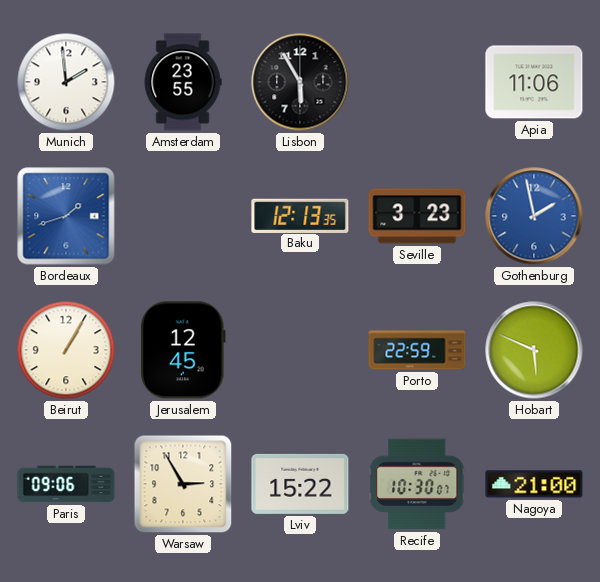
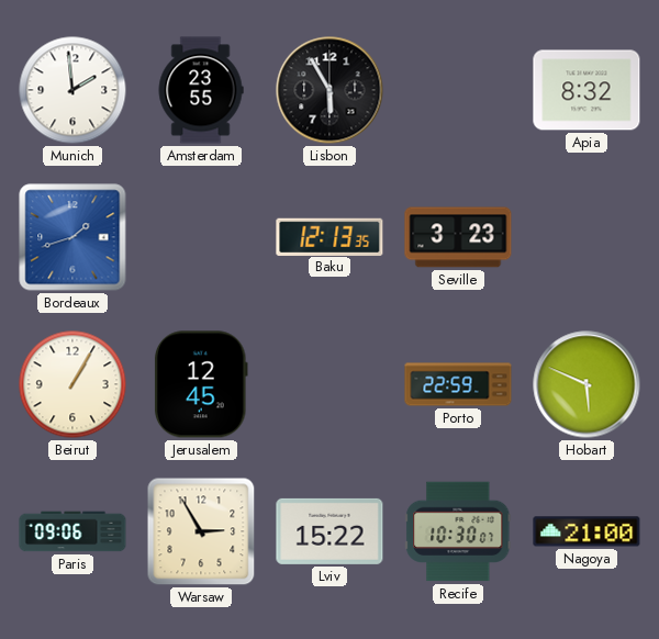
Apia: 11:06 -> 8:32 (587, 90)
Gothenburg: 1:58 -> none (534, 216)
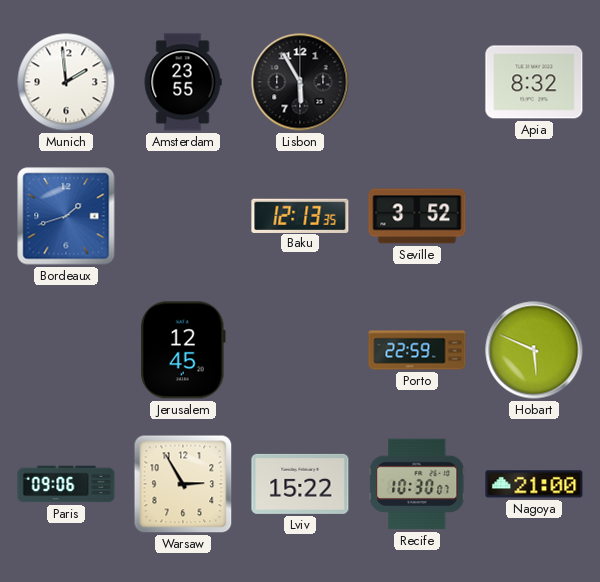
Seville: 3:23 -> 3:52 (417, 216)
Beirut: 1:05 -> none (72, 384)
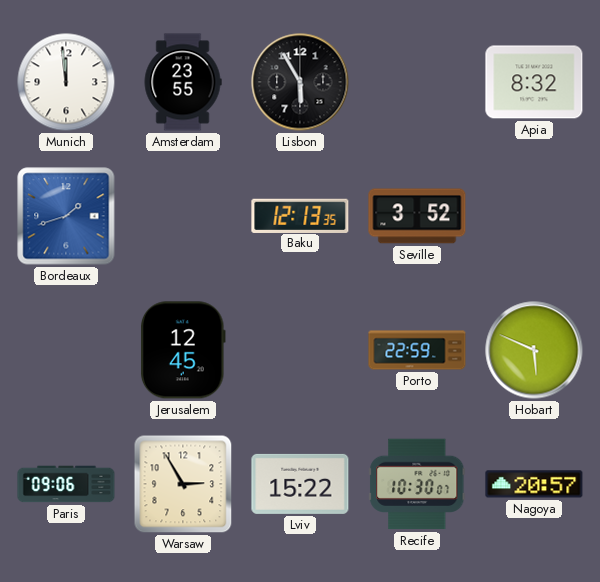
Munich: 1:59 -> 11:59 (66, 82)
Nagoya: 21:00 -> 20:57 (534, 484)
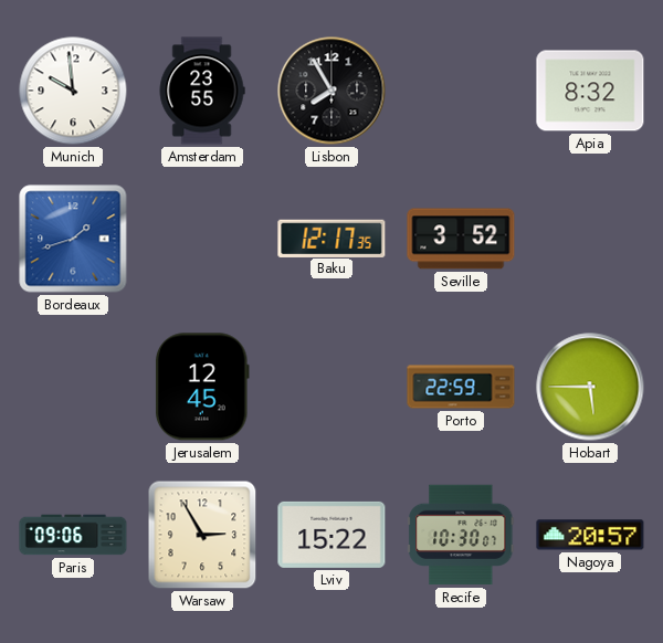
Munich: 11:59 -> 9:59 (73, 91)
Lisbon: 5:55 -> 7:55 (331, 91)
Baku: 12:13 -> 12:17 (331, 238)
Hobart: 5:49 -> 5:45 (590, 387)
